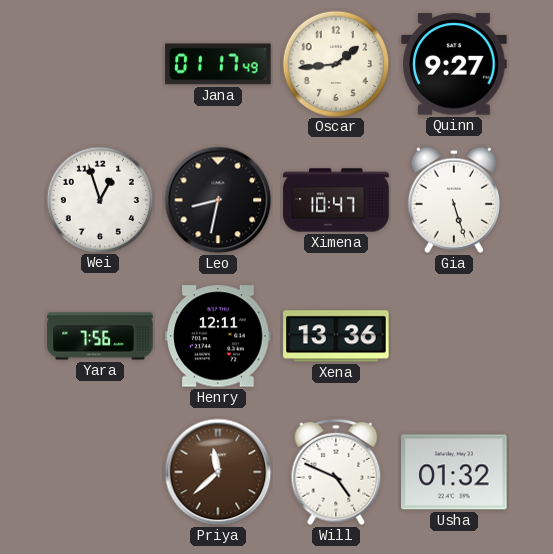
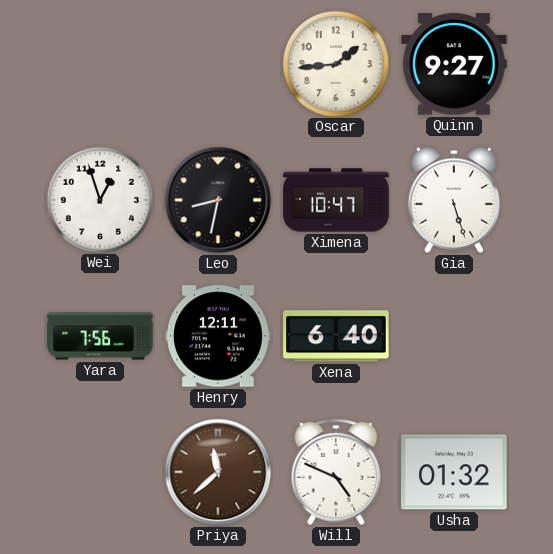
Jana: 01:17 -> none (218, 64)
Xena: 13:36 -> 6:40 (336, 336)
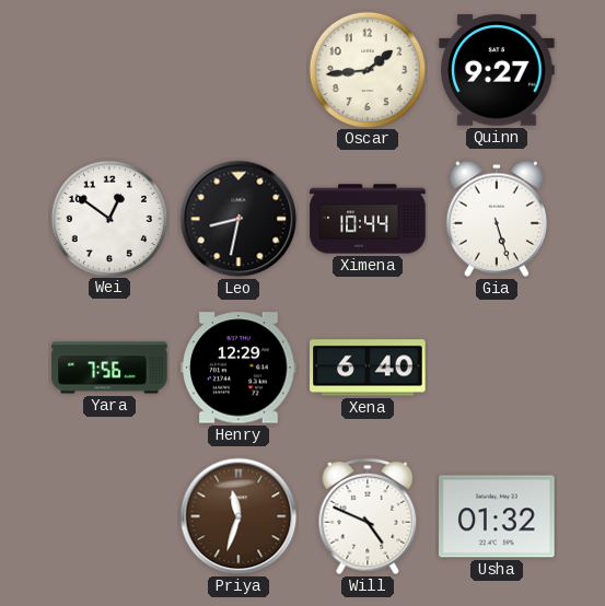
Wei: 12:57 -> 12:51 (108, 218)
Ximena: 10:47 -> 10:44 (368, 219)
Henry: 12:11 -> 12:29 (238, 368)
Priya: 11:38 -> 11:33 (238, 516)
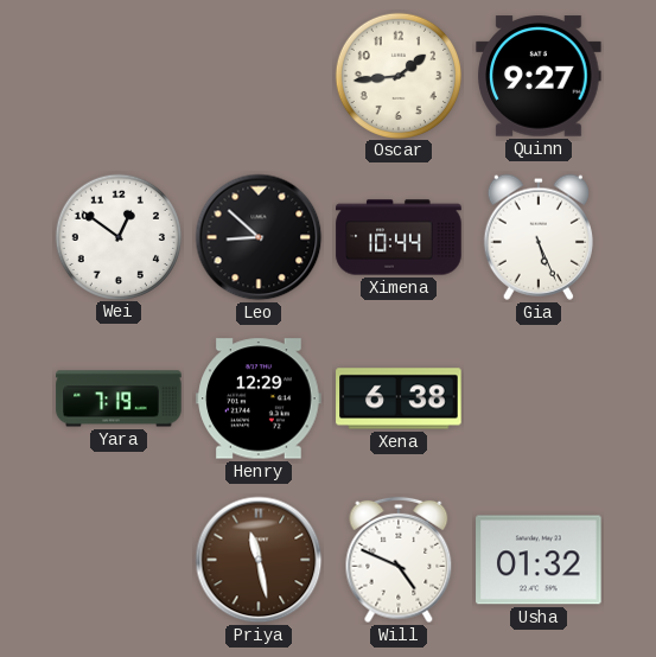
Leo: 8:32 -> 8:52 (259, 237)
Gia: 5:27 -> 5:26 (539, 237)
Yara: 7:56 -> 7:19 (119, 398)
Xena: 6:40 -> 6:38 (399, 398)
Priya: 11:33 -> 11:28 (259, 560)
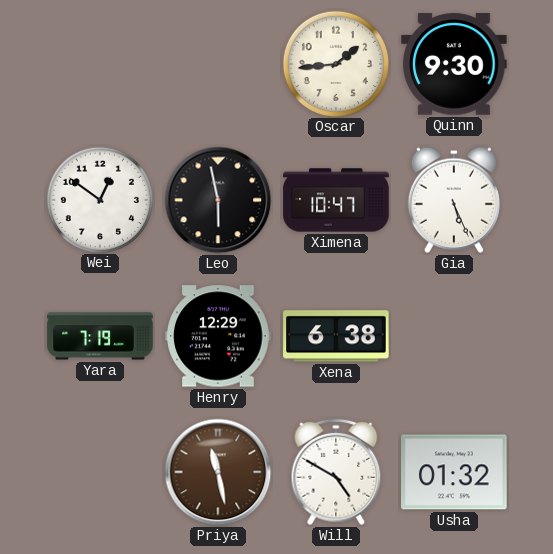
Quinn: 9:27 -> 9:30 (454, 64)
Leo: 8:52 -> 5:58 (218, 200)
Ximena: 10:44 -> 10:47 (336, 200)
Will: 4:49 -> 4:50 (336, 472)
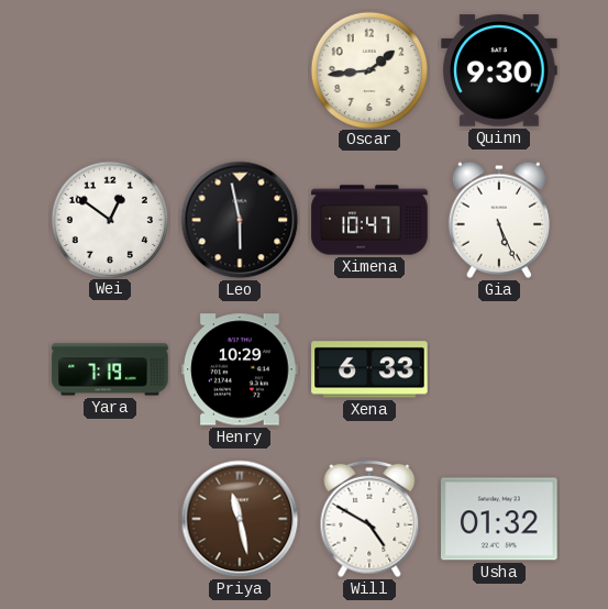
Henry: 12:29 -> 10:29 (240, 369)
Xena: 6:38 -> 6:33 (369, 369)
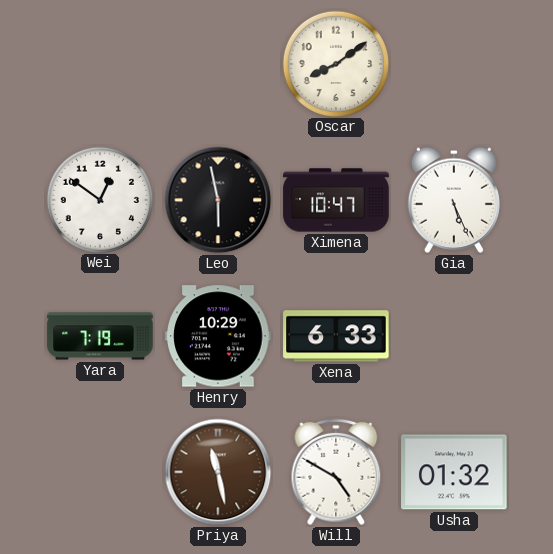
Oscar: 1:44 -> 8:09 (335, 63)
Quinn: 9:30 -> none (499, 70)
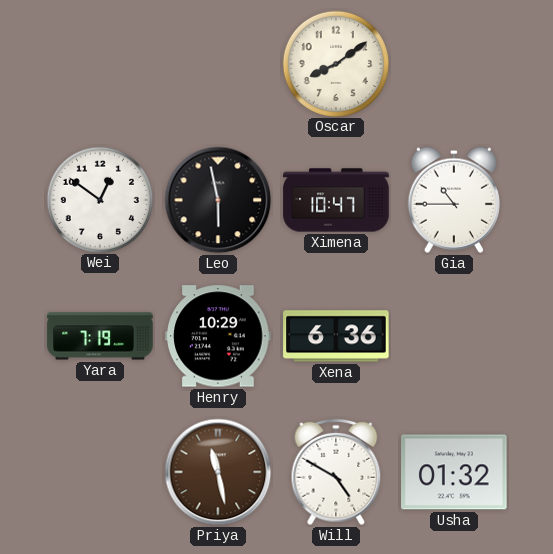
Gia: 5:26 -> 10:45 (454, 200)
Xena: 6:33 -> 6:36 (336, 336)
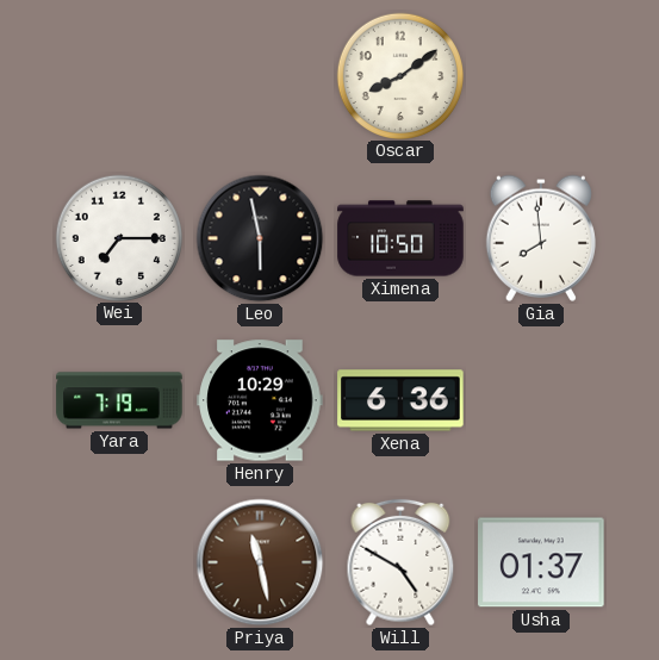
Wei: 12:51 -> 7:15 (118, 237)
Ximena: 10:47 -> 10:50 (400, 238)
Gia: 10:45 -> 7:59 (541, 238)
Usha: 01:32 -> 01:37 (541, 562)
